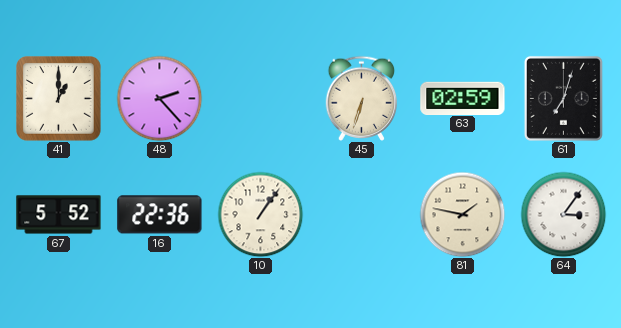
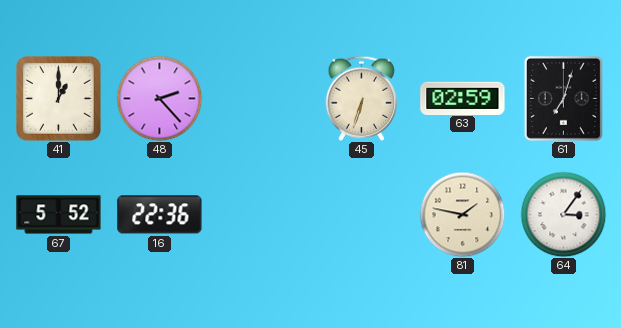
10: 1:06 -> none (260, 214)
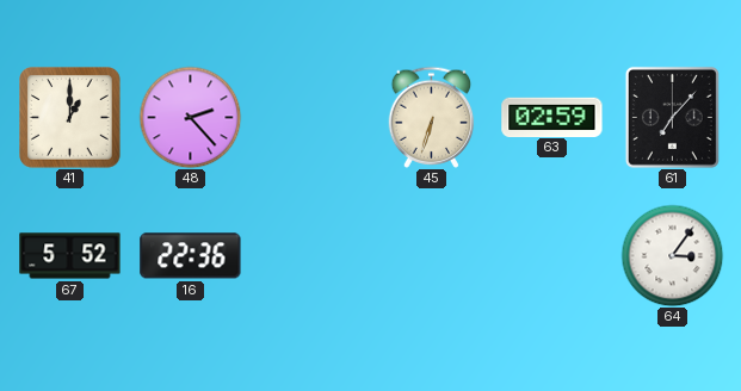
61: 7:03 -> 7:07 (672, 117)
81: 1:47 -> none (462, 214)
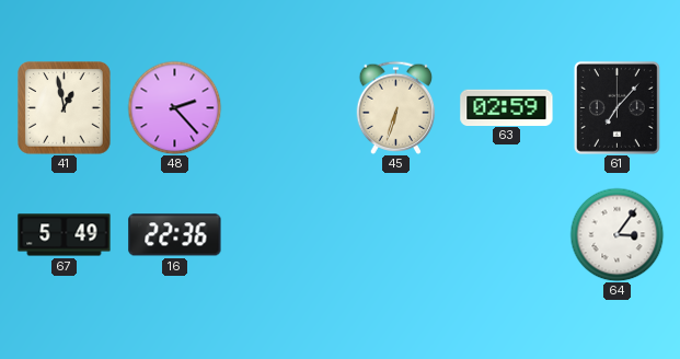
41: 1:00 -> 12:58 (65, 108)
67: 5:52 -> 5:49 (65, 235)
